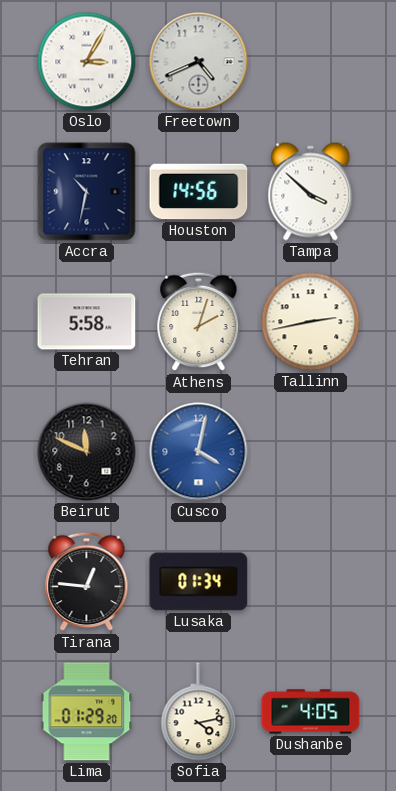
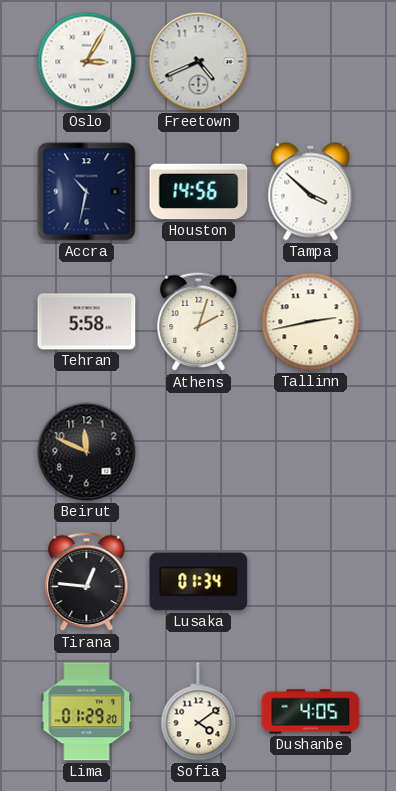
Cusco: 4:02 -> none (199, 452)
Sofia: 4:13 -> 4:09 (199, 712)
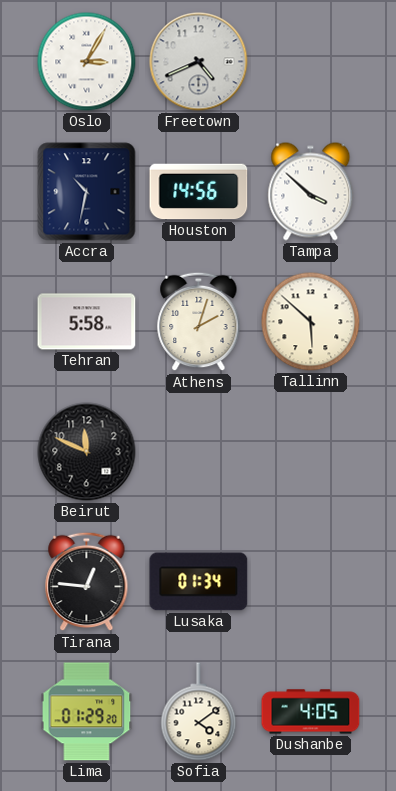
Tallinn: 2:43 -> 5:52 (311, 322)
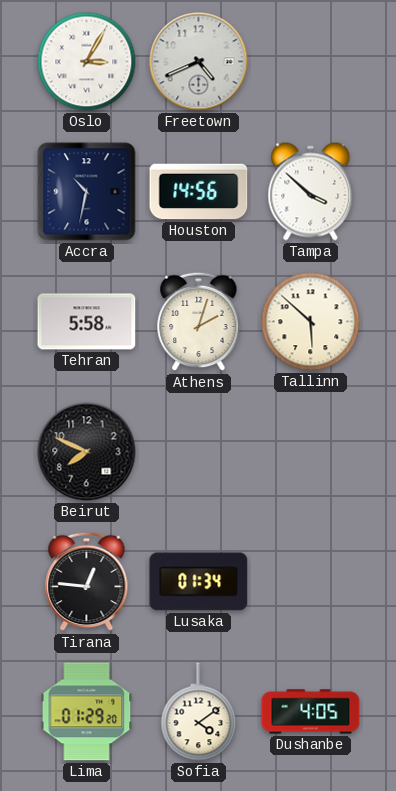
Beirut: 11:49 -> 7:49 (87, 452)
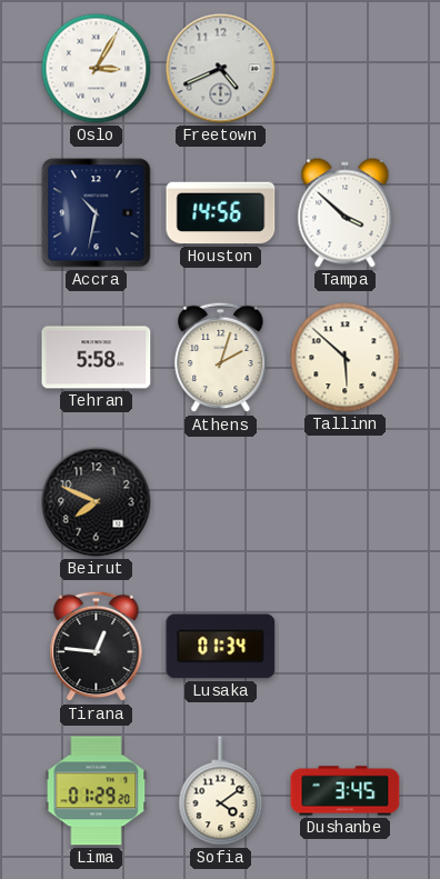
Dushanbe: 4:05 -> 3:45 (346, 791)
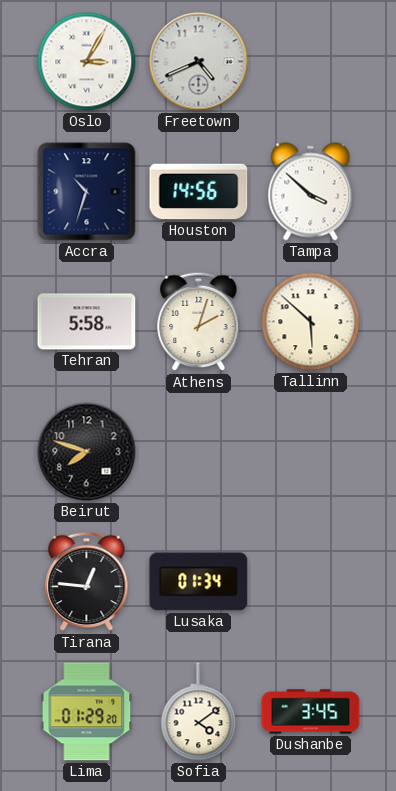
Accra: 10:32 -> 10:33 (87, 192)
Beirut: 7:49 -> 7:48 (87, 452)
